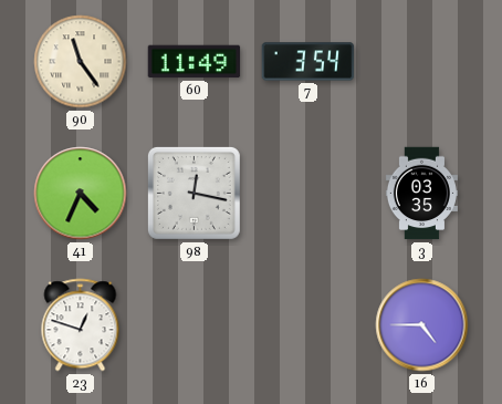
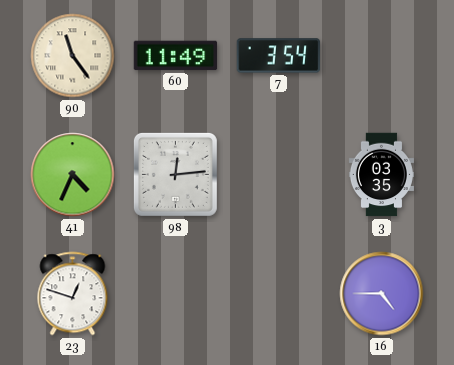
98: 12:17 -> 12:14 (175, 174)
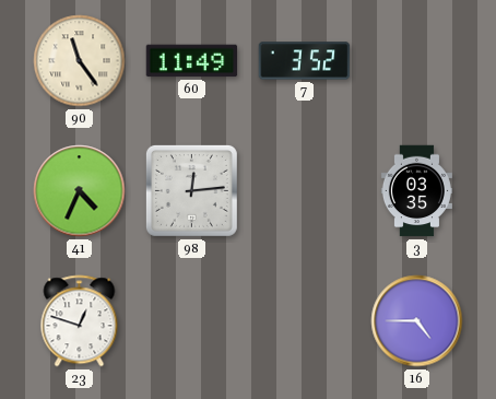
7: 3:54 -> 3:52 (305, 61)
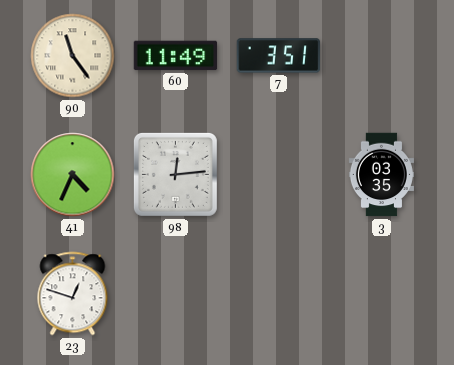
7: 3:52 -> 3:51 (279, 56)
16: 4:45 -> none (417, 321)
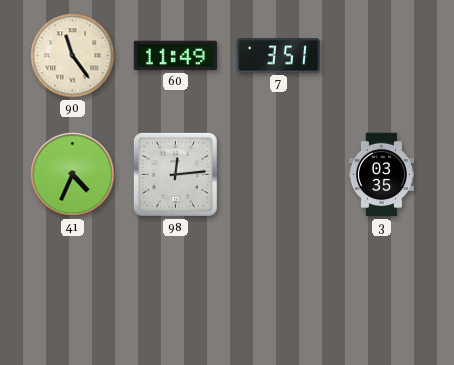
23: 12:48 -> none (73, 294)
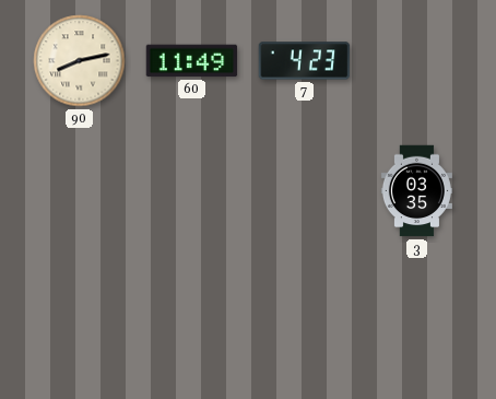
90: 11:24 -> 8:13 (80, 61)
7: 3:51 -> 4:23 (305, 61)
41: 4:34 -> none (73, 175)
98: 12:14 -> none (175, 174)
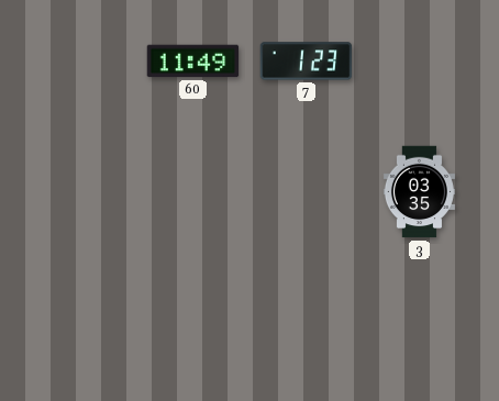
90: 8:13 -> none (80, 61)
7: 4:23 -> 1:23 (307, 62)
